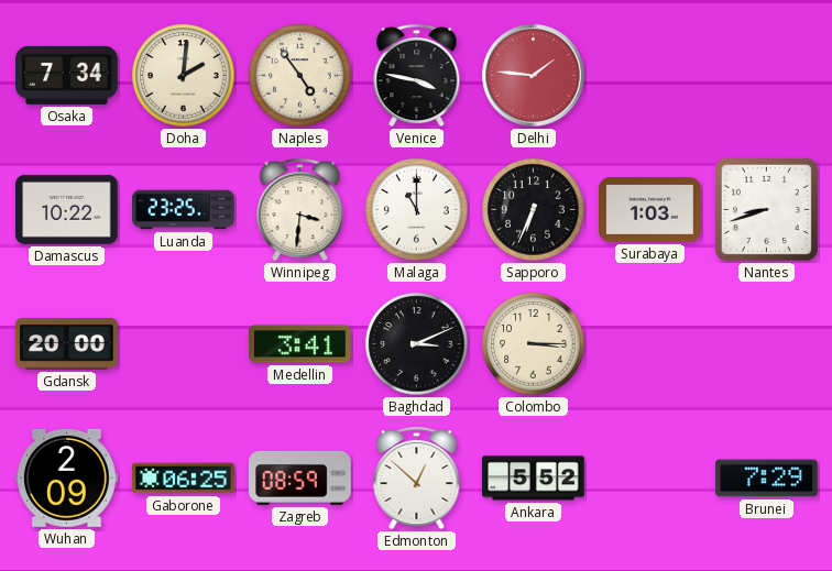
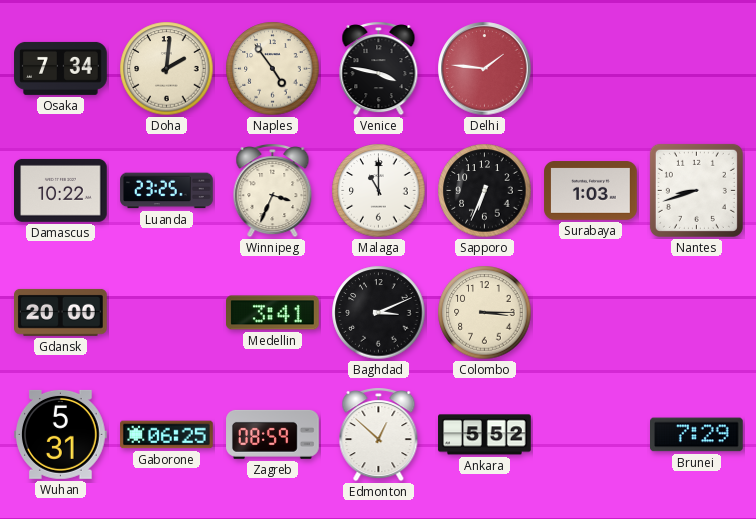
Winnipeg: 3:31 -> 3:34 (273, 191)
Wuhan: 2:09 -> 5:31 (61, 434)
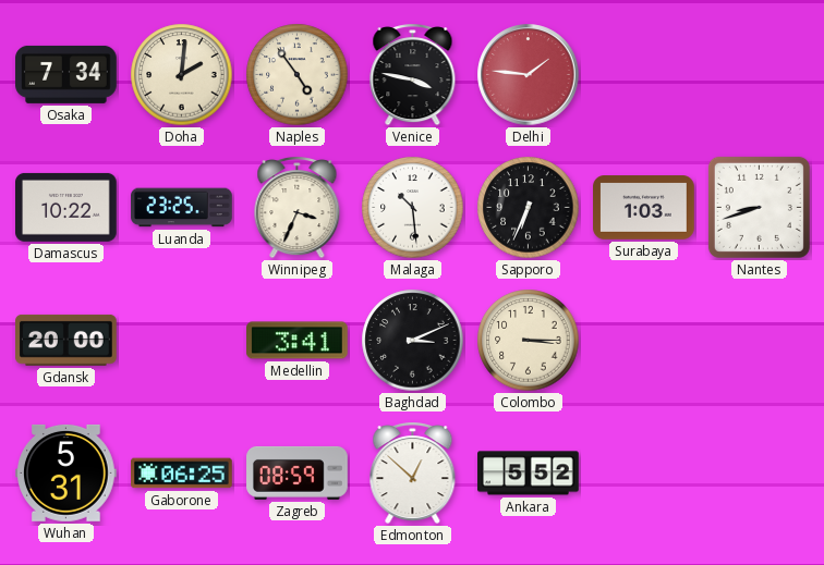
Malaga: 11:00 -> 10:29 (413, 208)
Brunei: 7:29 -> none (697, 435)
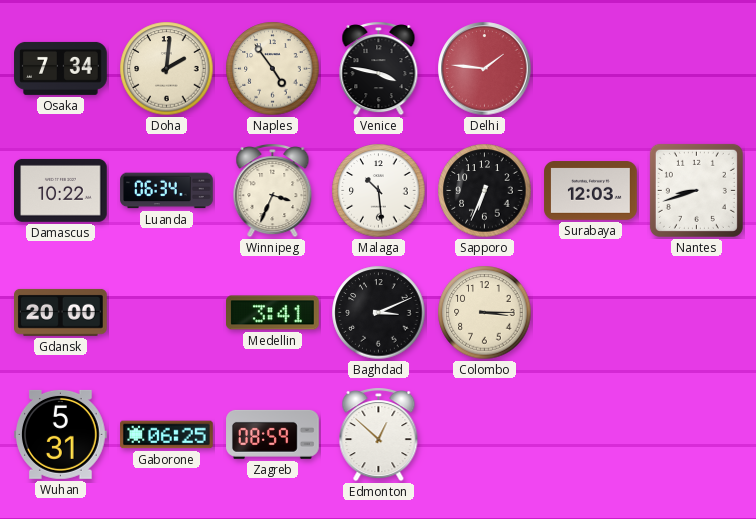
Luanda: 23:25 -> 06:34 (167, 191)
Surabaya: 1:03 -> 12:03 (591, 191)
Ankara: 5:52 -> none (529, 474)
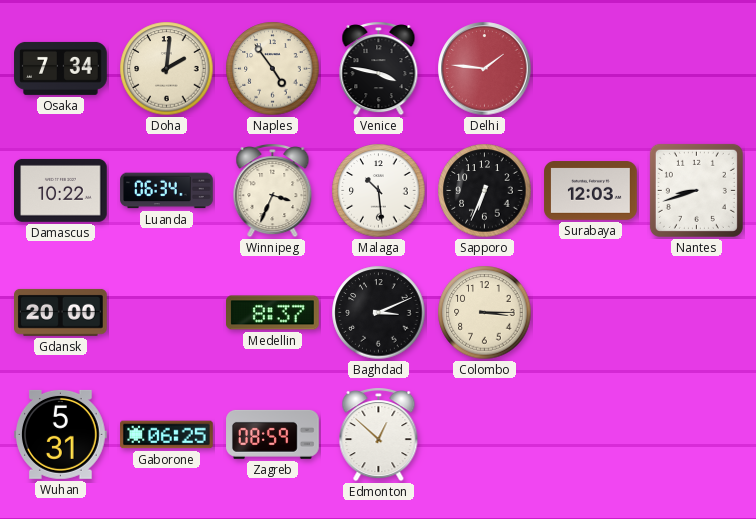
Medellin: 3:41 -> 8:37 (273, 313)
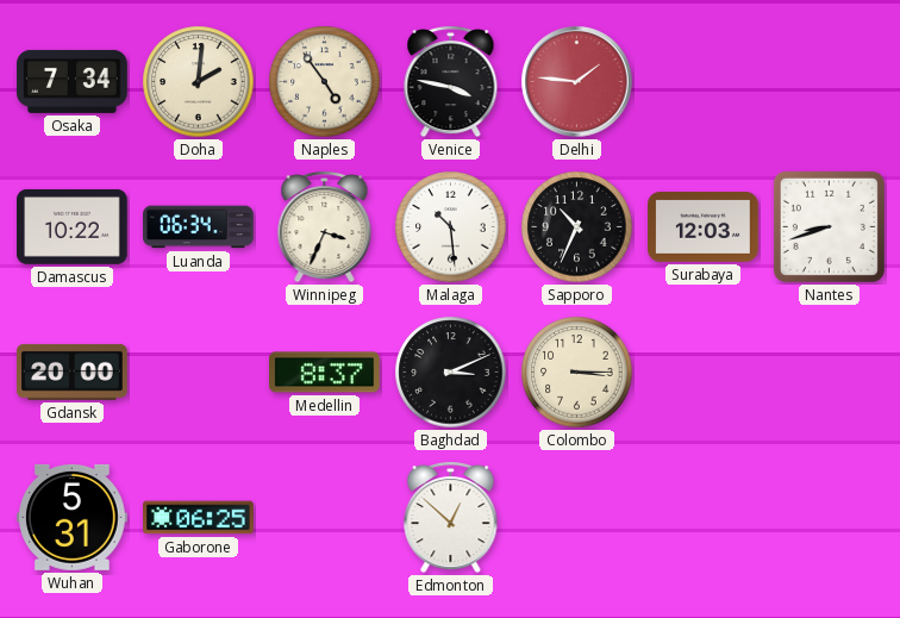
Sapporo: 6:34 -> 10:34 (577, 227)
Zagreb: 08:59 -> none (273, 434)
